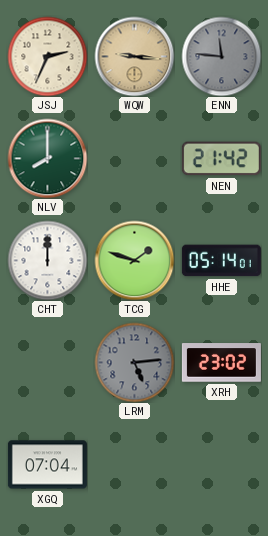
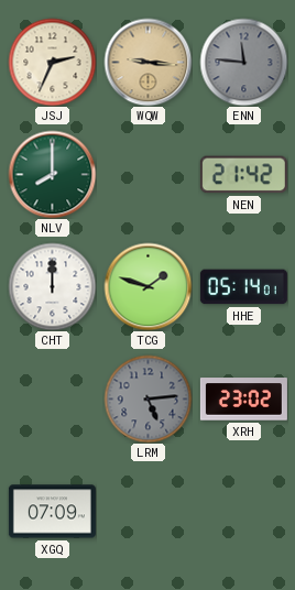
XGQ: 07:04 -> 07:09 (52, 512)
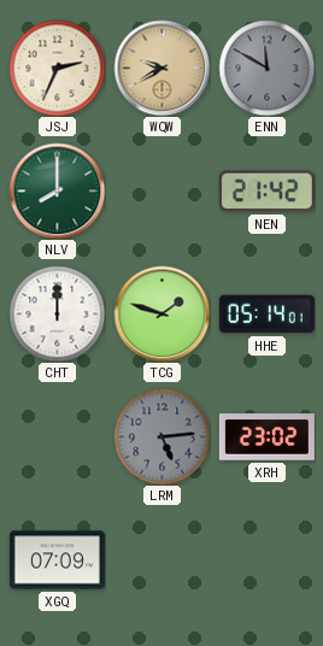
WQW: 9:16 -> 9:40 (161, 67)
ENN: 11:46 -> 11:50 (266, 67)
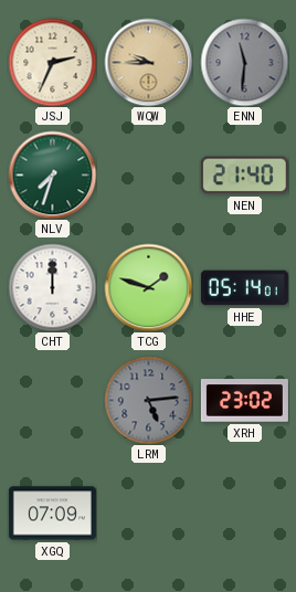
WQW: 9:40 -> 9:45 (148, 62)
ENN: 11:50 -> 11:31 (244, 62)
NLV: 8:00 -> 7:33 (52, 175)
NEN: 21:42 -> 21:40 (244, 176)
